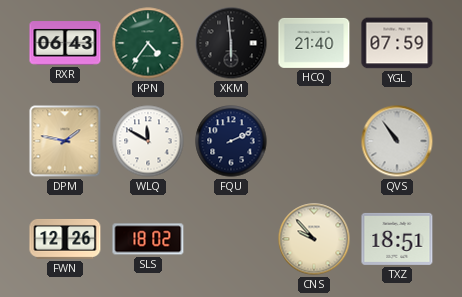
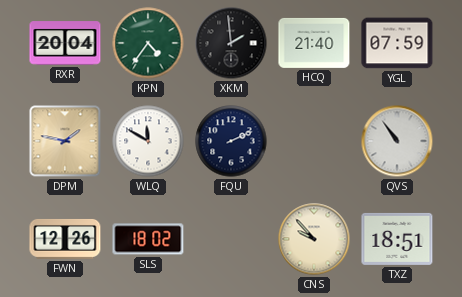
RXR: 06:43 -> 20:04 (65, 43)
XKM: 5:59 -> 1:59 (231, 43)
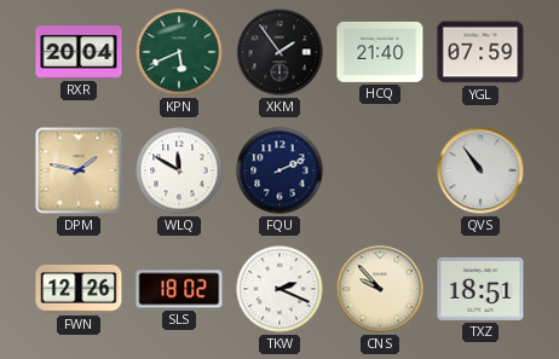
KPN: 4:36 -> 5:41 (179, 52)
XKM: 1:59 -> 1:54 (279, 52)
TKW: none -> 2:19 (279, 289)
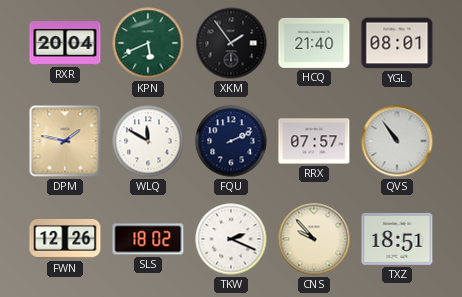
YGL: 07:59 -> 08:01 (397, 43)
RRX: none -> 07:57 (314, 141)
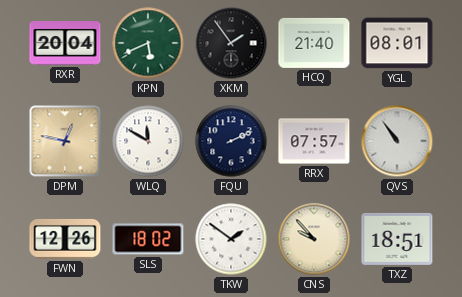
DPM: 1:47 -> 12:47 (65, 141)
TKW: 2:19 -> 1:51 (231, 239)
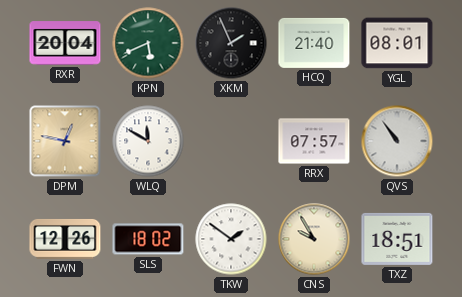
XKM: 1:54 -> 1:56 (231, 43)
FQU: 2:11 -> none (231, 141)
CNS: 9:53 -> 9:55 (314, 239)
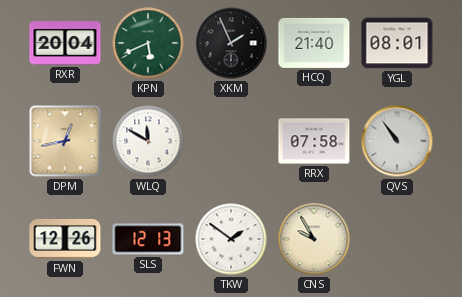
DPM: 12:47 -> 12:43 (65, 141)
RRX: 07:57 -> 07:58 (314, 141)
SLS: 18:02 -> 12:13 (148, 239)
TXZ: 18:51 -> none (397, 239)
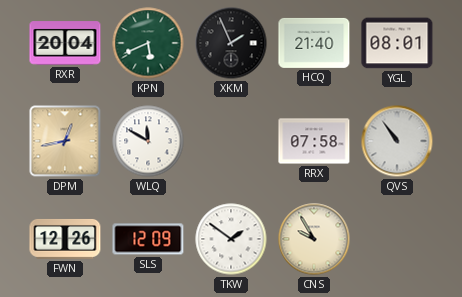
SLS: 12:13 -> 12:09 (148, 239)
